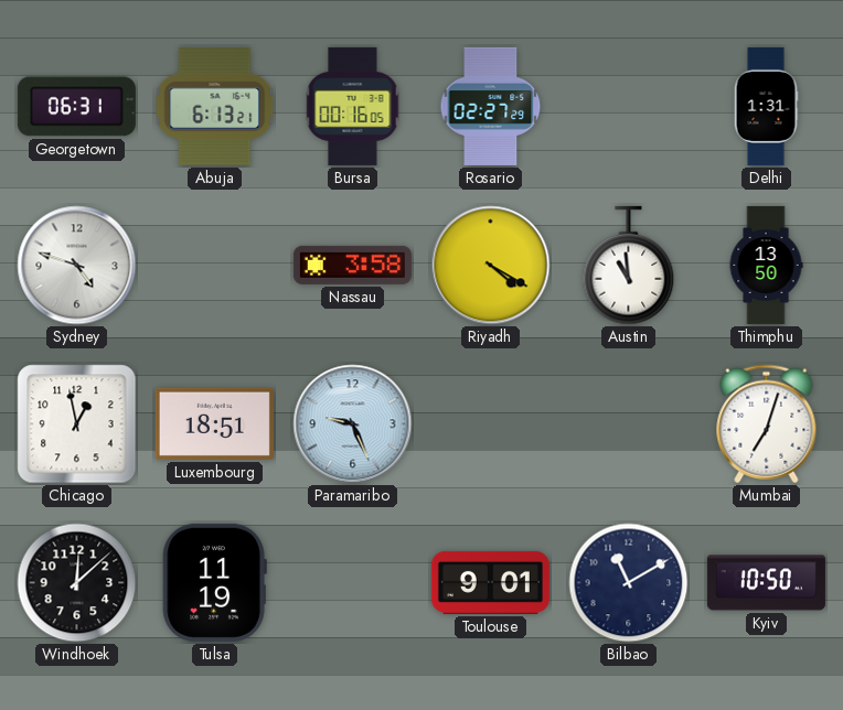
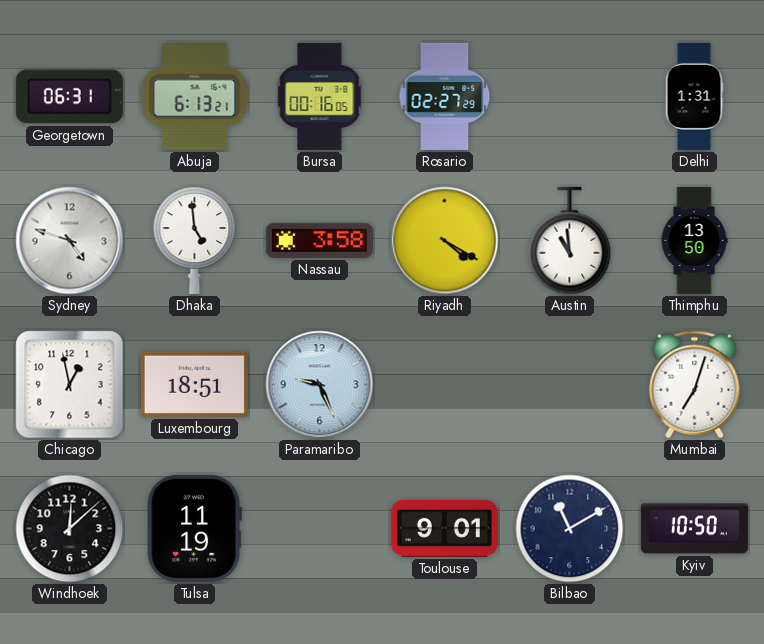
Dhaka: none -> 4:59 (195, 240)
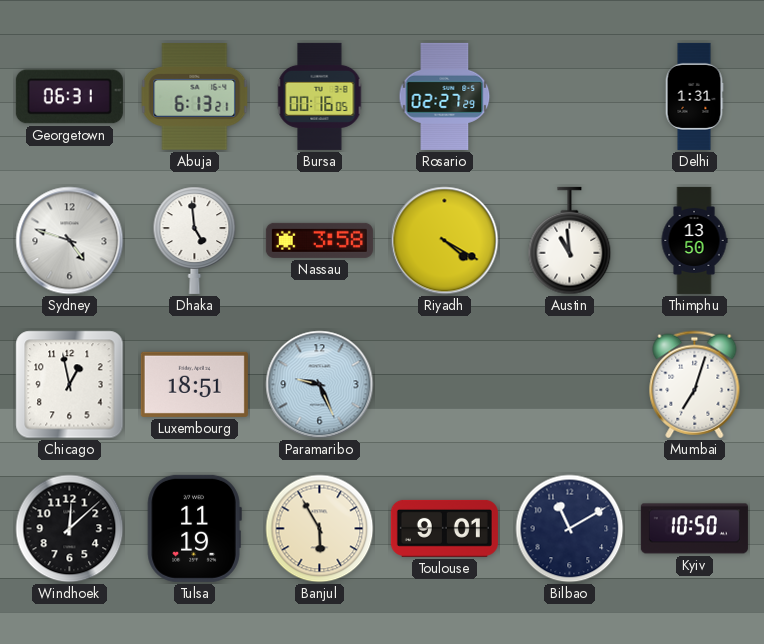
Banjul: none -> 5:55 (320, 529)
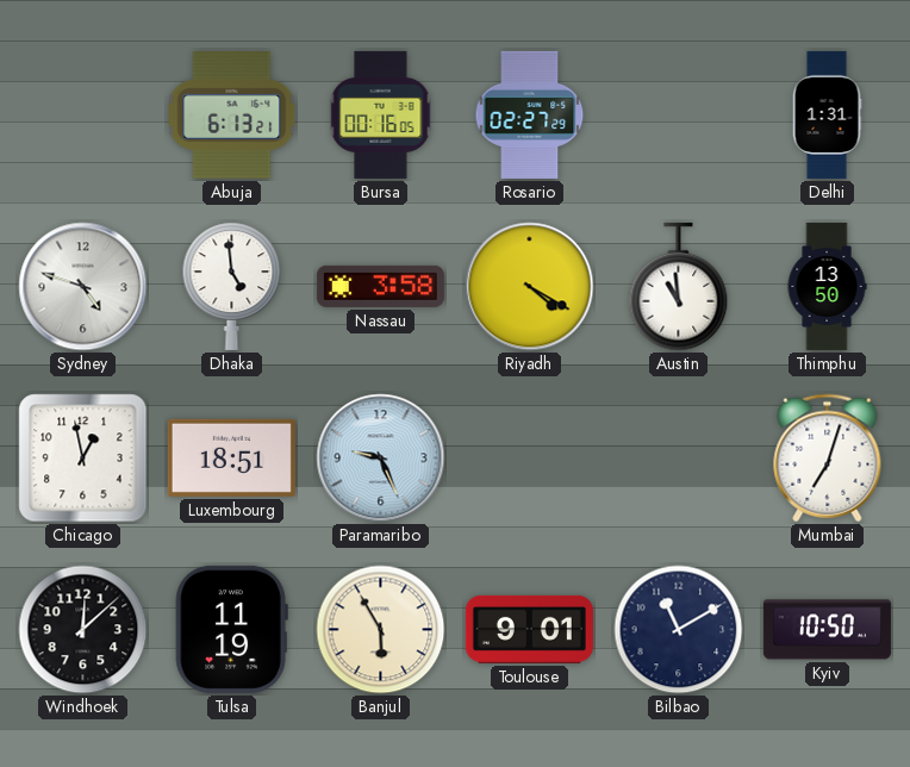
Georgetown: 06:31 -> none (69, 97)
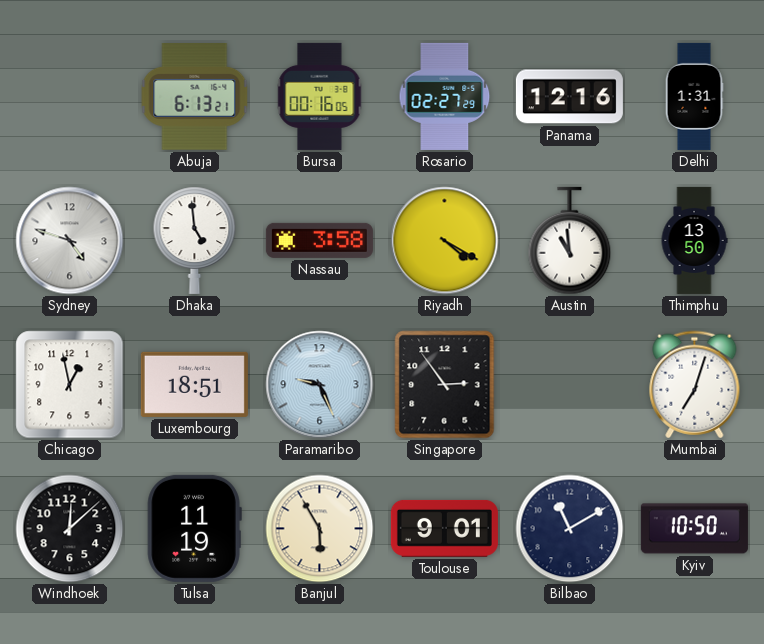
Panama: none -> 12:16 (569, 97)
Singapore: none -> 2:54 (445, 385)
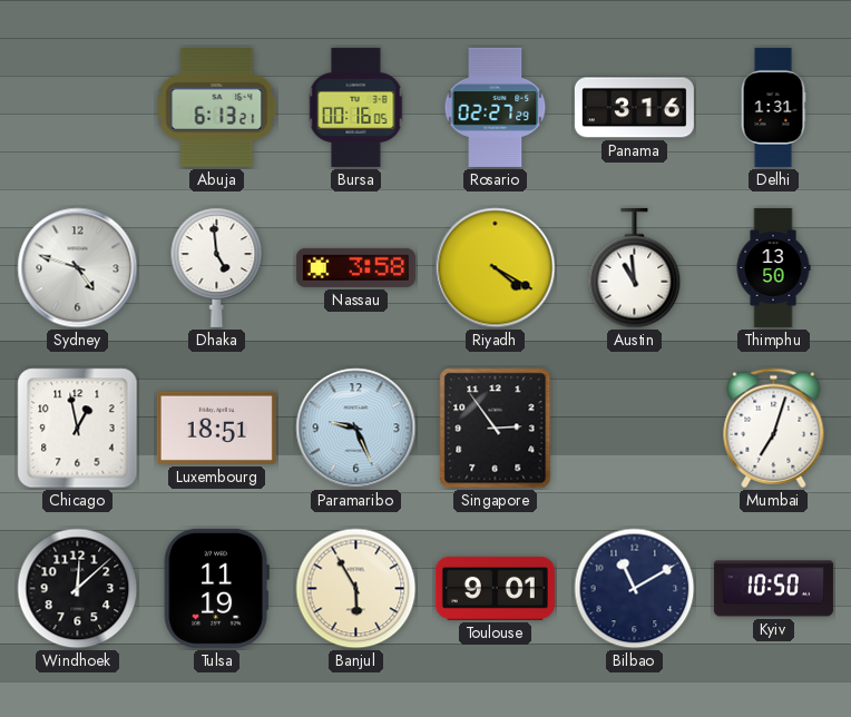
Panama: 12:16 -> 3:16 (634, 108)
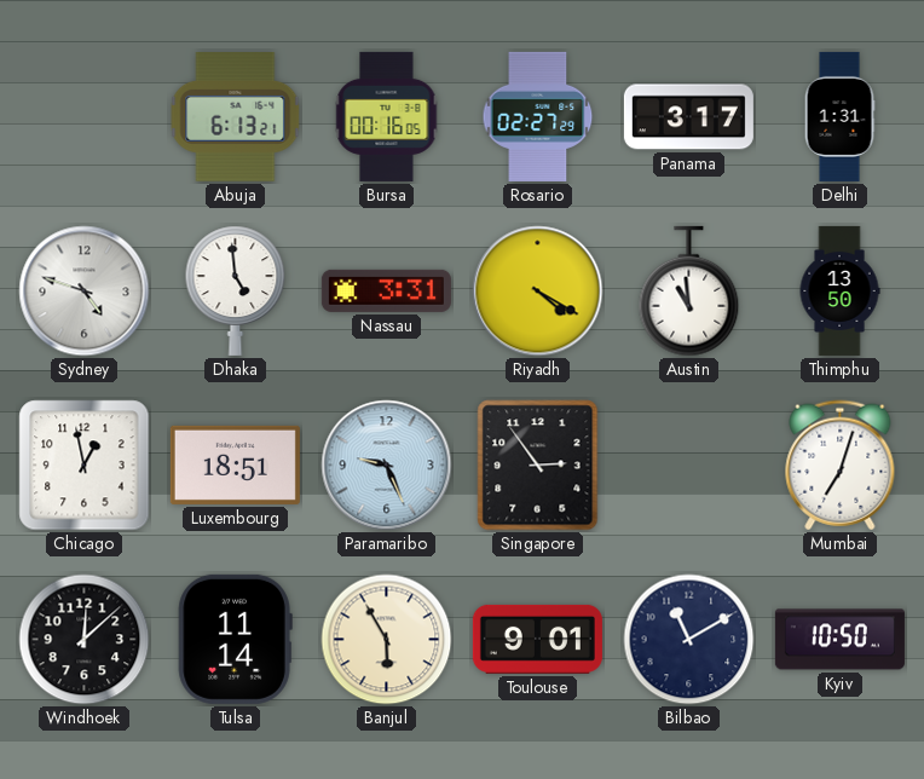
Panama: 3:16 -> 3:17 (688, 117)
Nassau: 3:58 -> 3:31 (386, 290)
Tulsa: 11:19 -> 11:14 (235, 639)
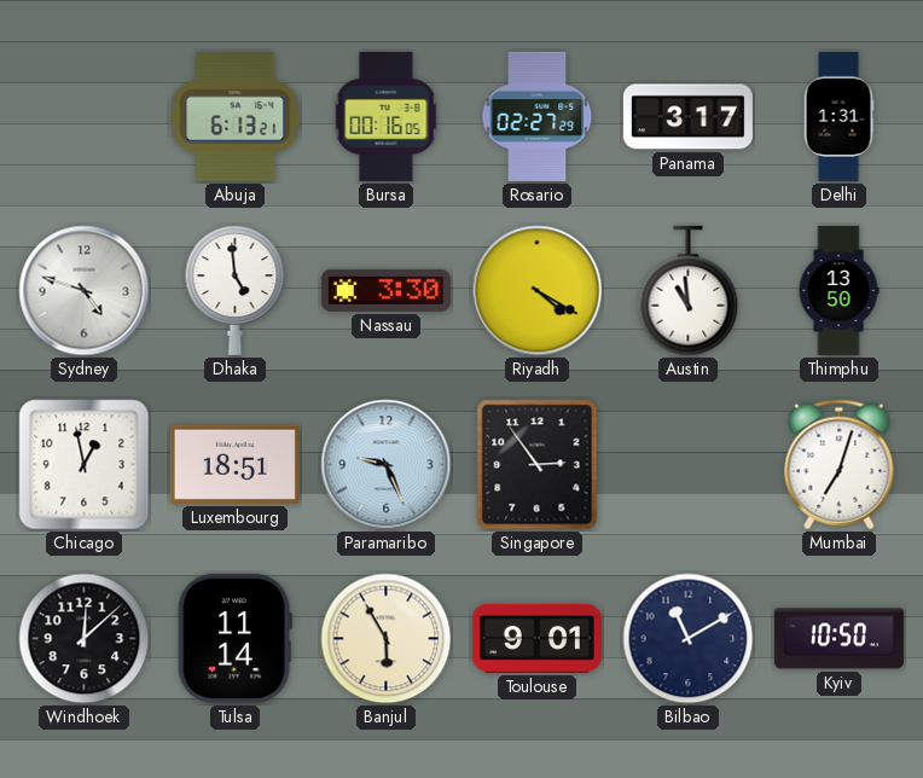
Nassau: 3:31 -> 3:30 (385, 290)
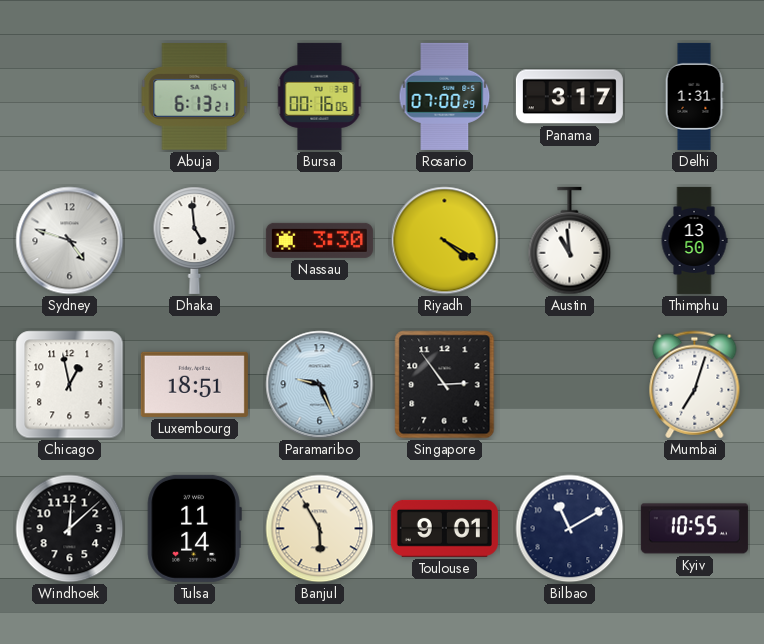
Rosario: 02:27 -> 07:00 (445, 96)
Kyiv: 10:50 -> 10:55 (694, 529)
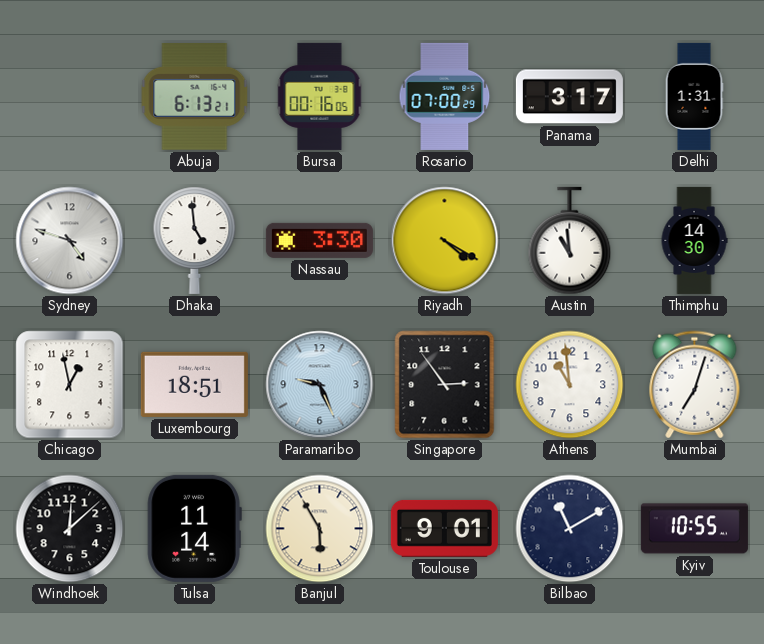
Thimphu: 13:50 -> 14:30 (694, 240)
Athens: none -> 10:59 (570, 385)
